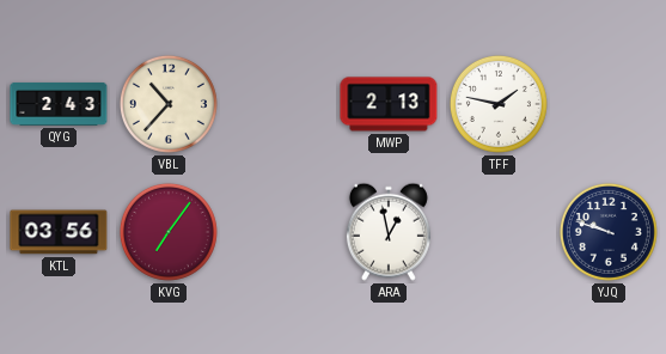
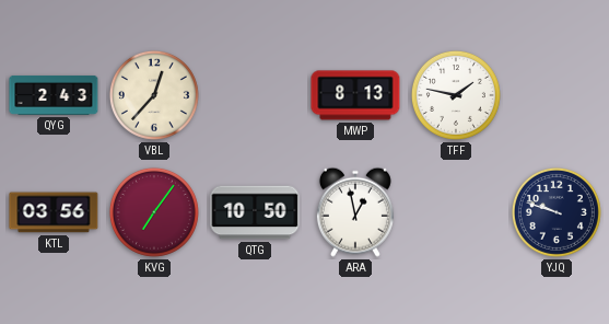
VBL: 10:37 -> 12:37 (154, 95)
MWP: 2:13 -> 8:13 (355, 95)
QTG: none -> 10:50 (255, 212)
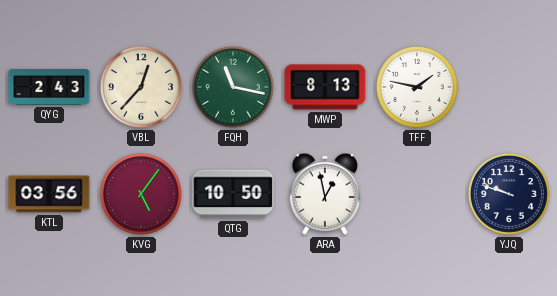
FQH: none -> 11:17 (233, 87)
KVG: 7:06 -> 5:06 (141, 194)
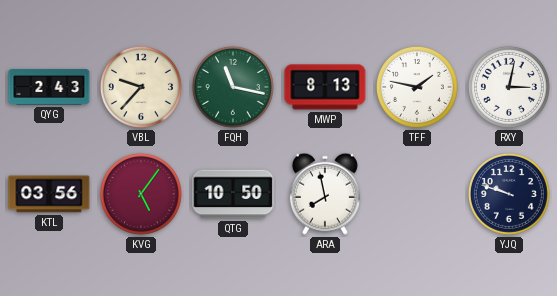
VBL: 12:37 -> 9:37 (141, 87)
RXY: none -> 3:02 (509, 87)
ARA: 12:58 -> 7:58 (325, 194)
